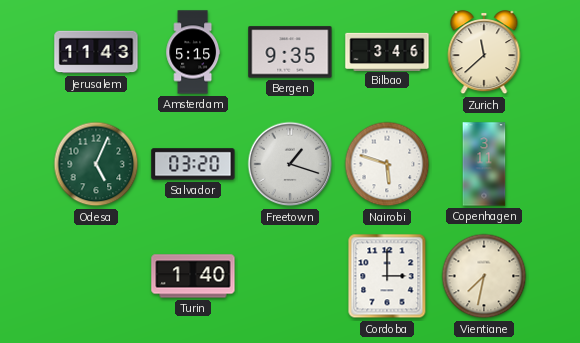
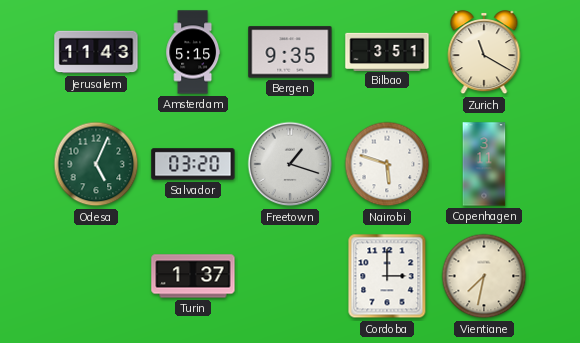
Bilbao: 3:46 -> 3:51 (387, 51)
Zurich: 11:38 -> 11:20 (484, 53)
Turin: 1:40 -> 1:37 (193, 276)
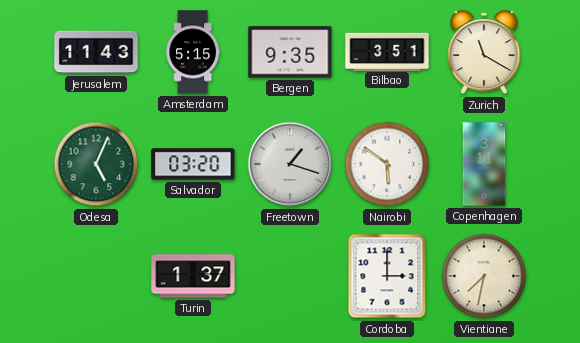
Nairobi: 5:48 -> 5:51 (387, 164)
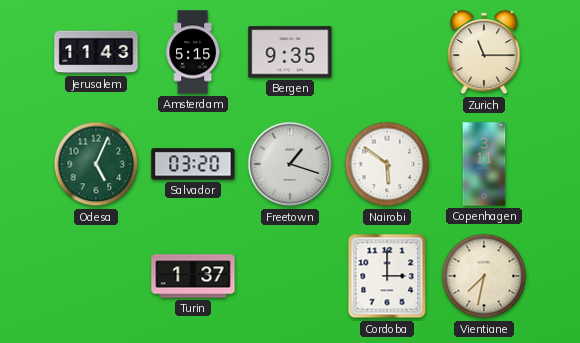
Bilbao: 3:51 -> none (387, 51)
Zurich: 11:20 -> 11:15 (484, 53)
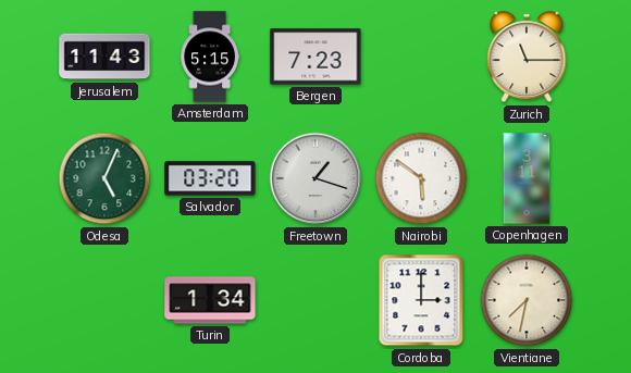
Bergen: 9:35 -> 7:23 (315, 57)
Turin: 1:37 -> 1:34 (210, 300)
